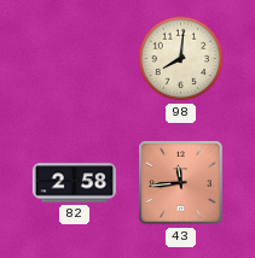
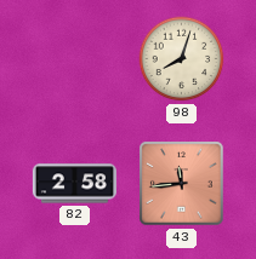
98: 8:01 -> 8:03 (182, 59)
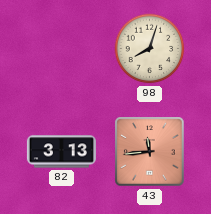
82: 2:58 -> 3:13 (61, 152)
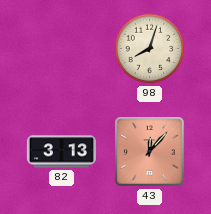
43: 11:44 -> 12:07 (150, 152)
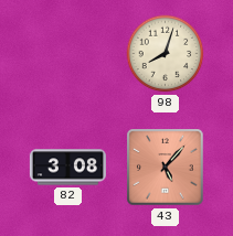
82: 3:13 -> 3:08 (67, 168)
43: 12:07 -> 5:07 (166, 168)
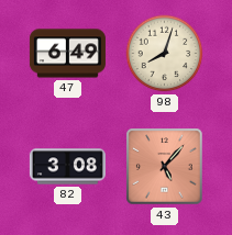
47: none -> 6:49 (67, 54)
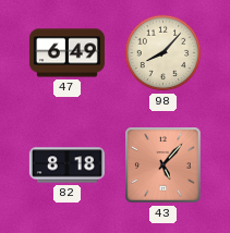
98: 8:03 -> 8:07 (164, 53)
82: 3:08 -> 8:18 (66, 165)
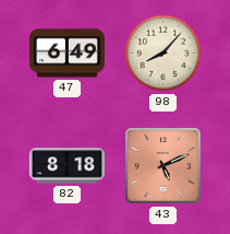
43: 5:07 -> 5:11 (164, 166)
